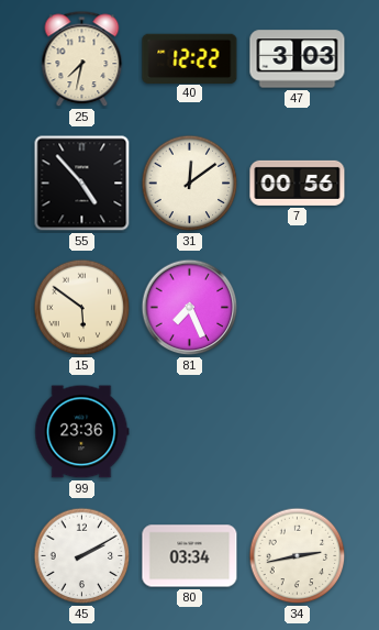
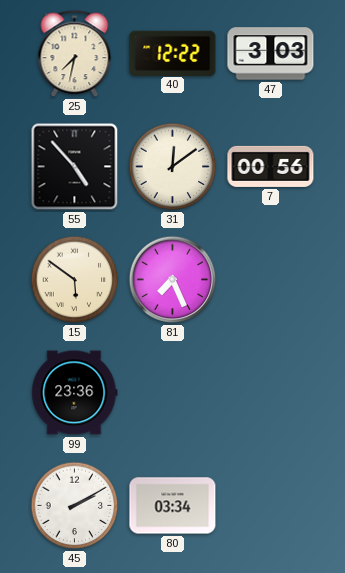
34: 2:43 -> none (298, 556)
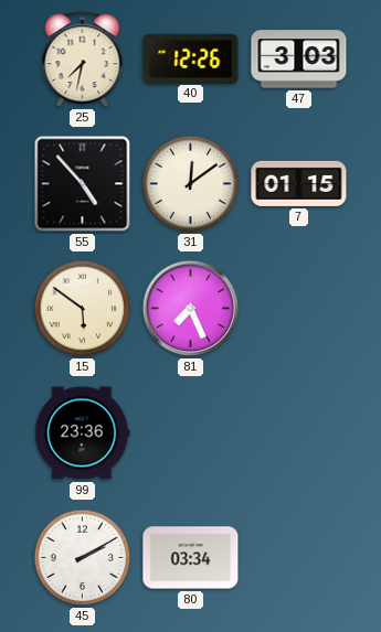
40: 12:22 -> 12:26 (191, 58)
7: 00:56 -> 01:15 (299, 183)
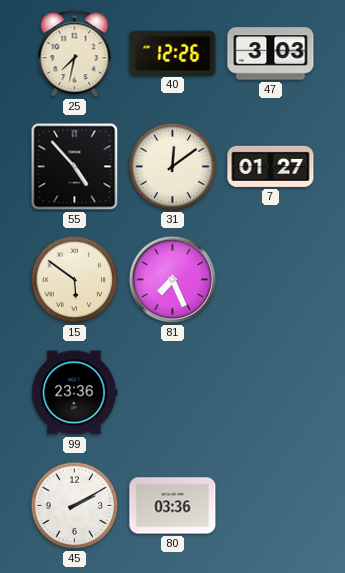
7: 01:15 -> 01:27 (271, 166)
80: 03:34 -> 03:36 (173, 506)
